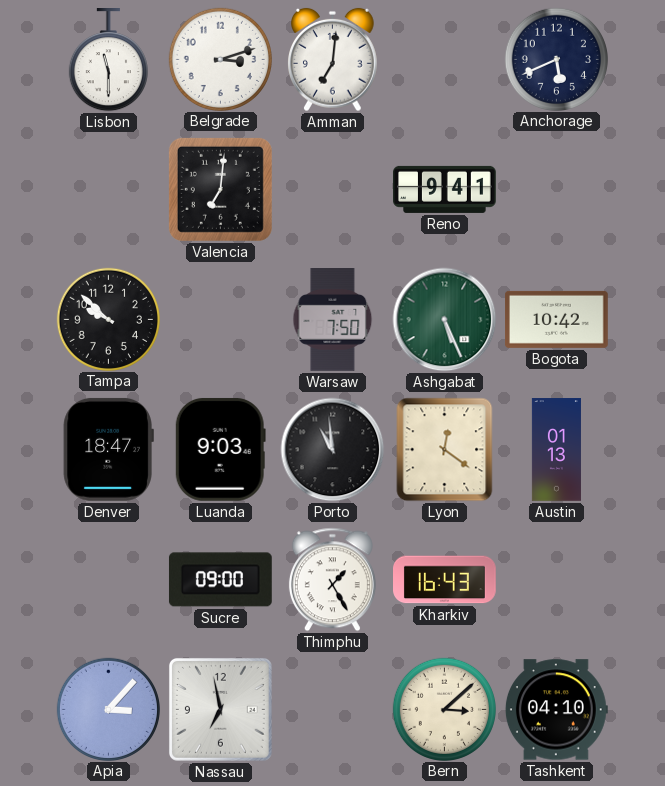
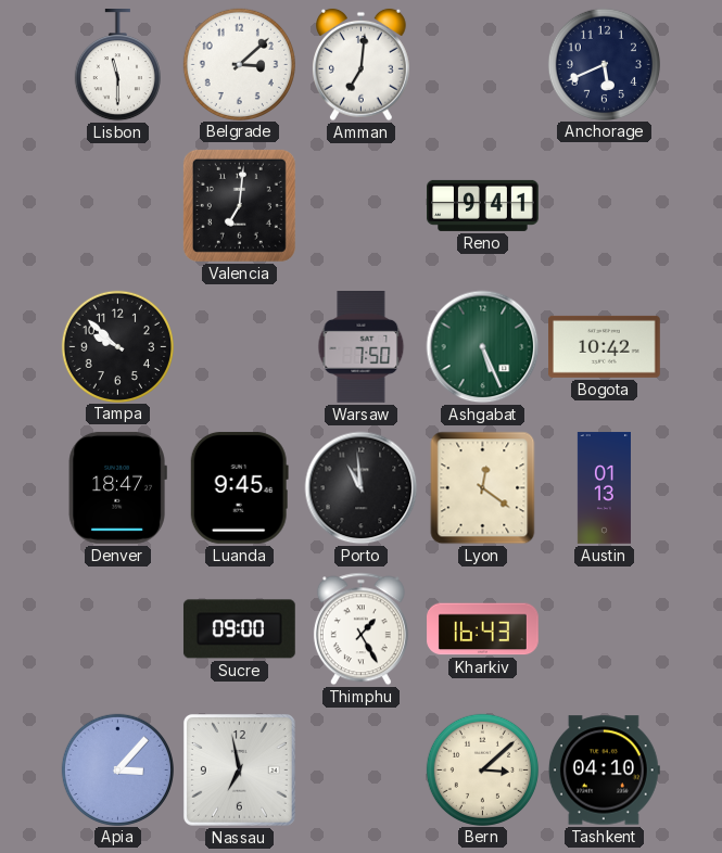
Belgrade: 3:12 -> 3:08 (239, 64)
Luanda: 9:03 -> 9:45 (239, 487)
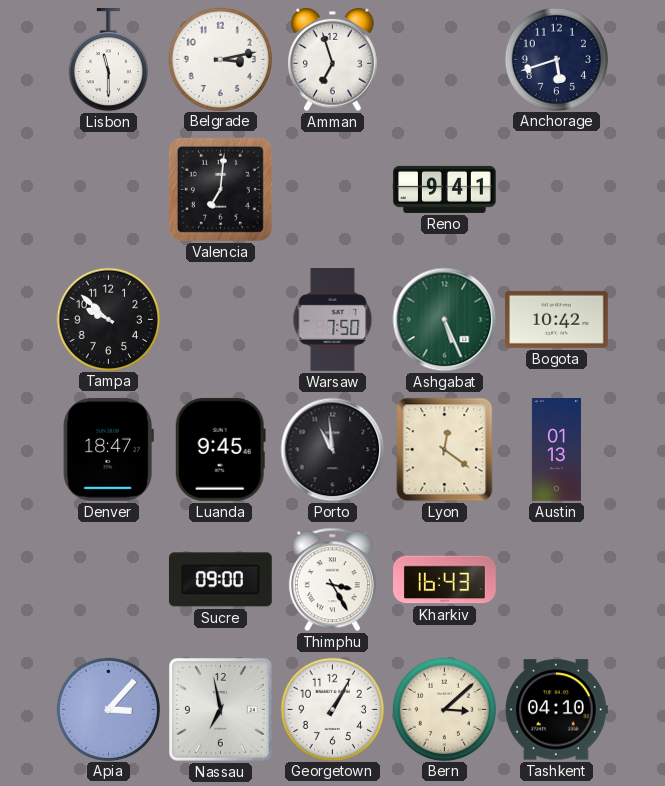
Belgrade: 3:08 -> 3:13 (220, 59)
Amman: 7:01 -> 6:57 (333, 60)
Anchorage: 5:41 -> 5:42 (556, 59)
Thimphu: 1:25 -> 3:25 (332, 580)
Georgetown: none -> 1:05 (332, 709)
